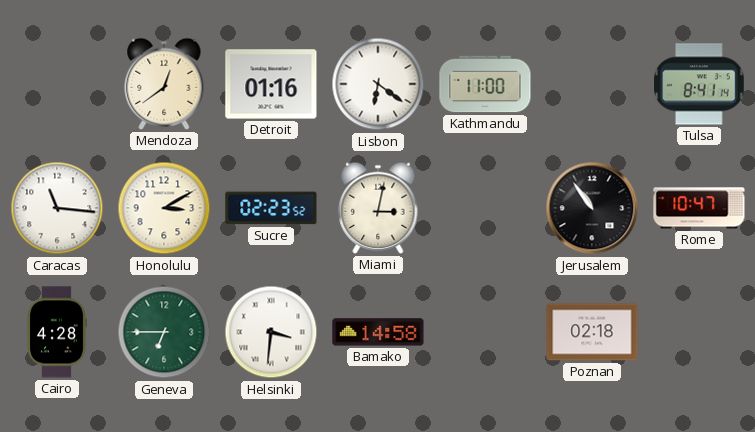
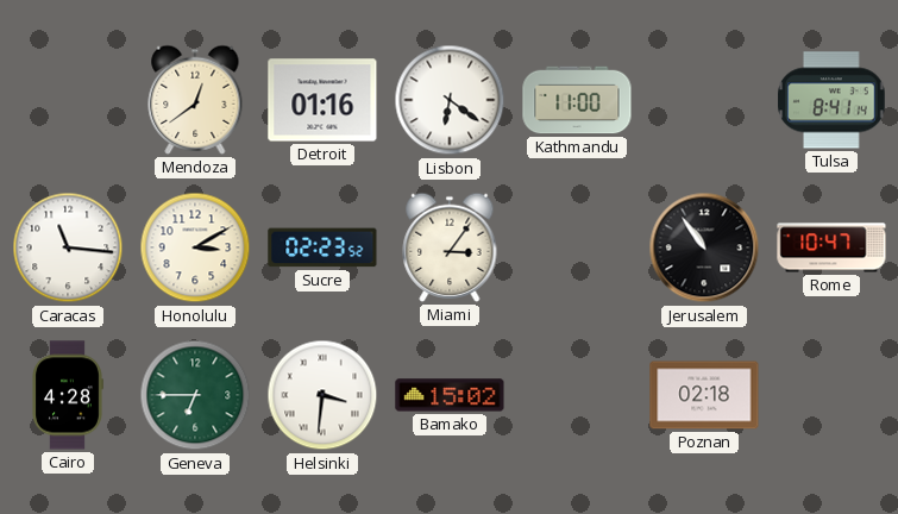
Miami: 3:02 -> 3:06 (450, 247)
Bamako: 14:58 -> 15:02 (450, 395)
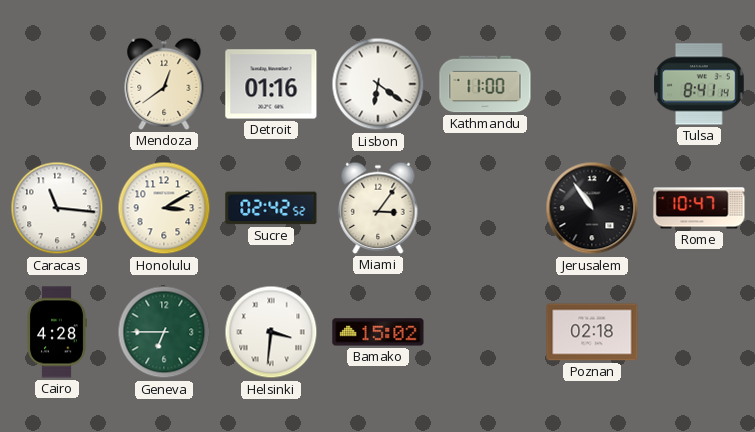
Sucre: 02:23 -> 02:42 (271, 208)
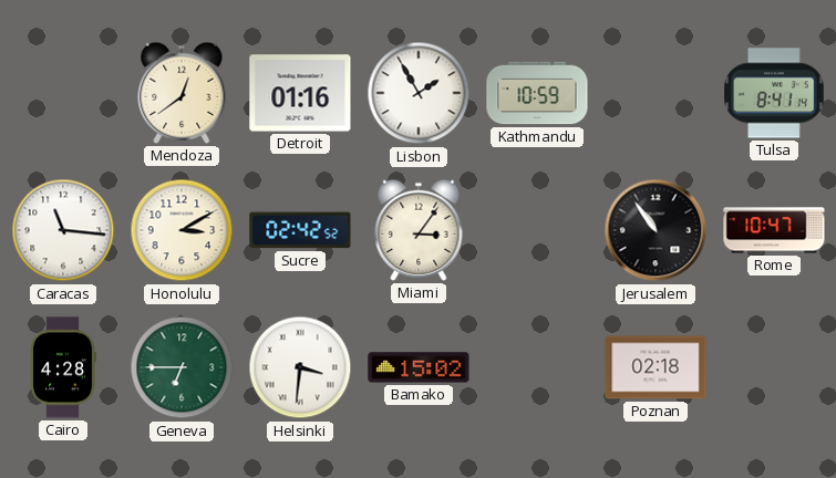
Lisbon: 6:21 -> 1:55 (419, 93)
Kathmandu: 11:00 -> 10:59 (537, 93)
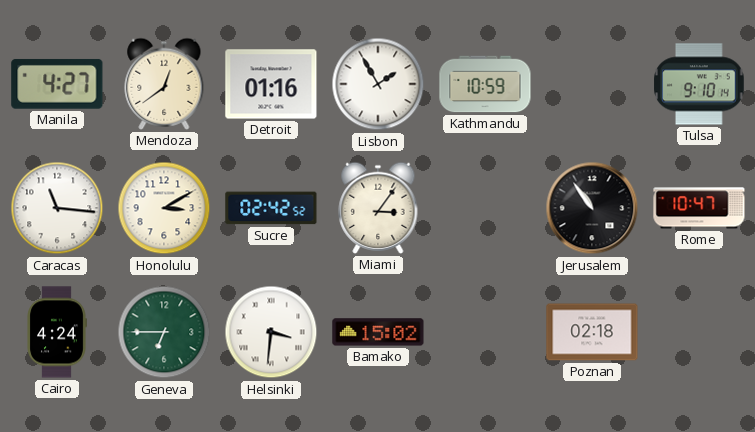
Manila: none -> 4:27 (57, 84)
Tulsa: 8:41 -> 9:10 (699, 84)
Cairo: 4:28 -> 4:24 (57, 332)
